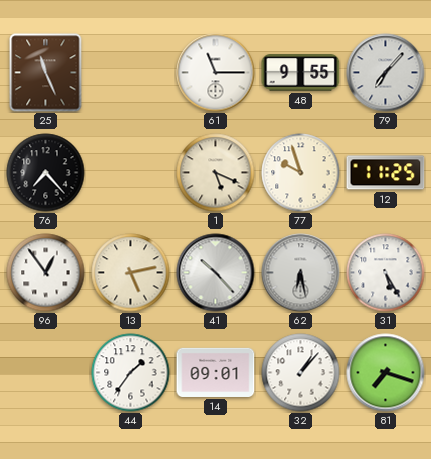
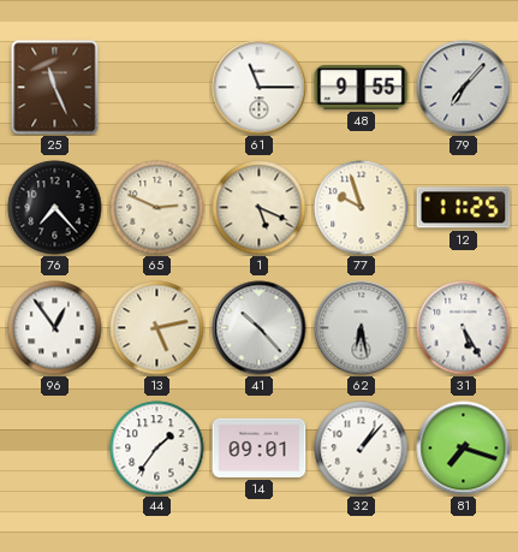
65: none -> 2:49 (157, 208)
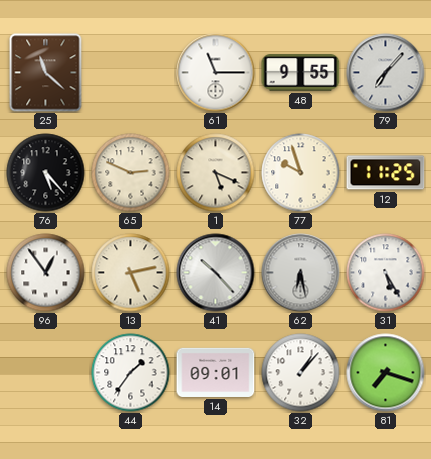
25: 11:26 -> 11:22 (46, 73)
76: 7:23 -> 5:23 (46, 173)
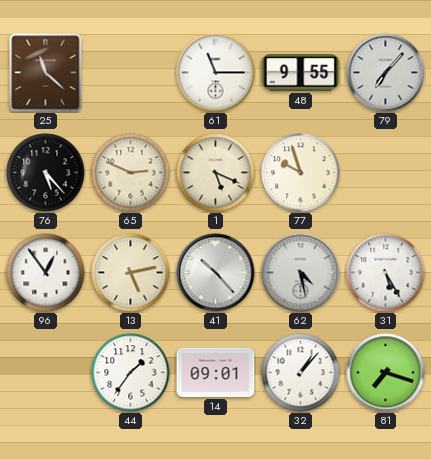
12: 11:25 -> none (386, 173)
62: 6:28 -> 4:28 (301, 273)
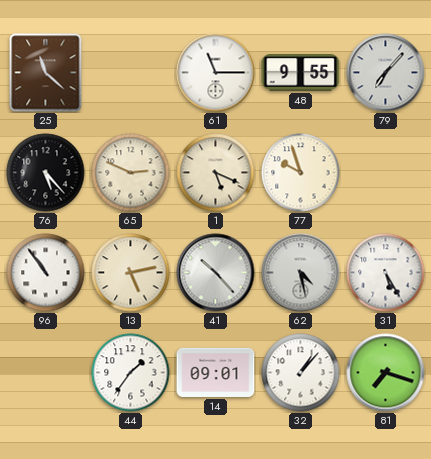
96: 12:54 -> 10:54 (46, 273)
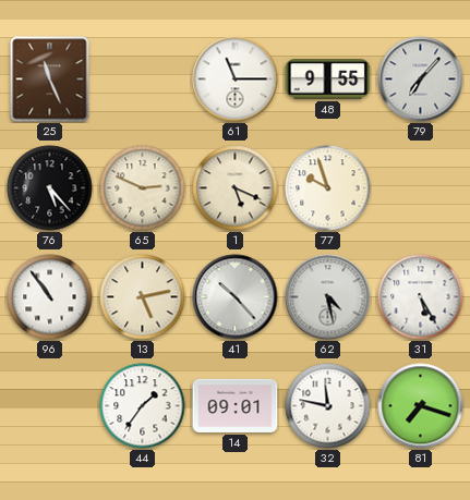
25: 11:22 -> 11:26 (50, 80)
32: 1:07 -> 11:47 (328, 406)
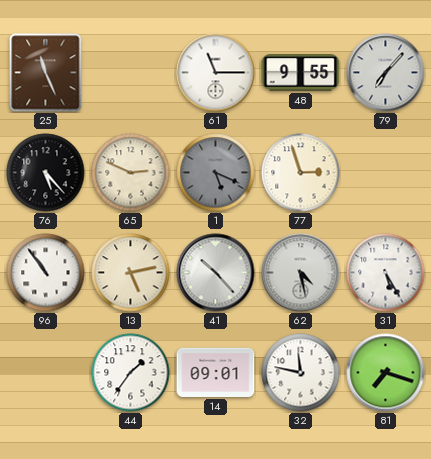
1 dial: cream -> grey (216, 173)
77: 9:57 -> 2:57 (301, 173)
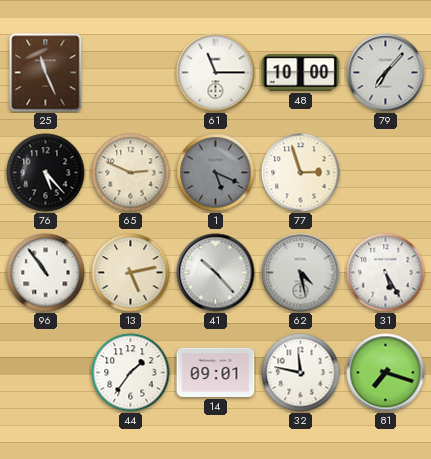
48: 9:55 -> 10:00 (301, 73)
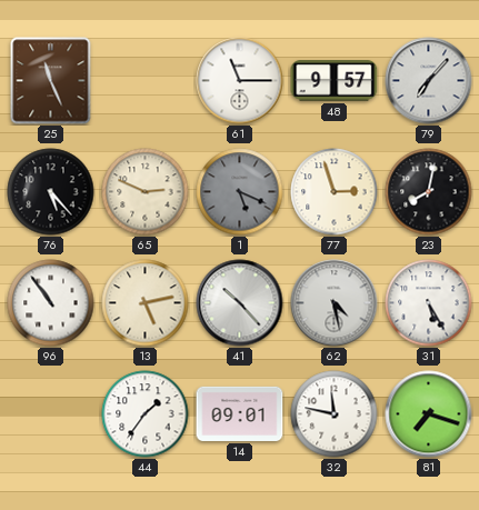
48: 10:00 -> 9:57 (335, 81)
23: none -> 8:02 (429, 192)
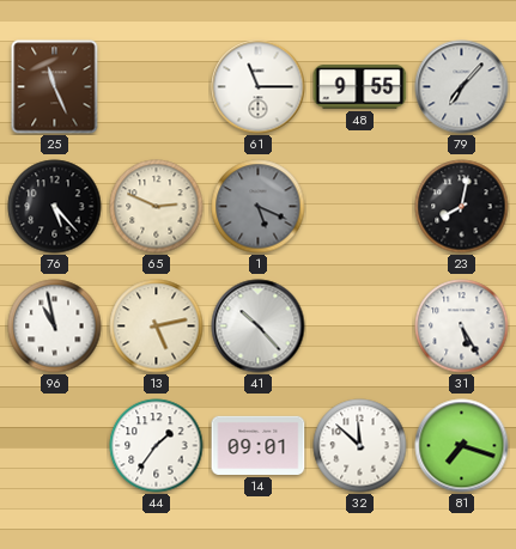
48: 9:57 -> 9:55 (360, 87)
77: 2:57 -> none (335, 192)
96: 10:54 -> 10:58 (55, 327)
62: 4:28 -> none (335, 303)
32: 11:47 -> 11:52 (360, 446)
